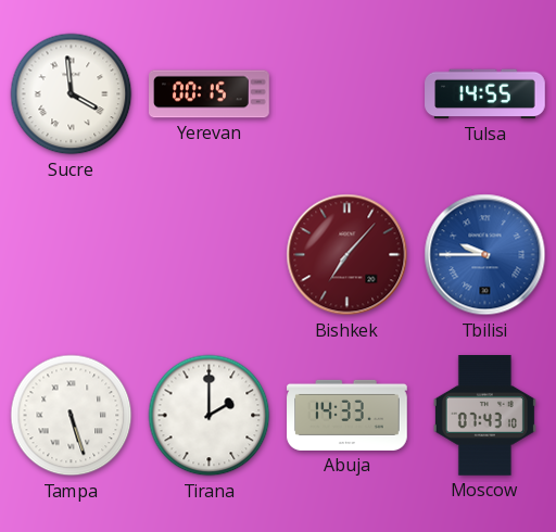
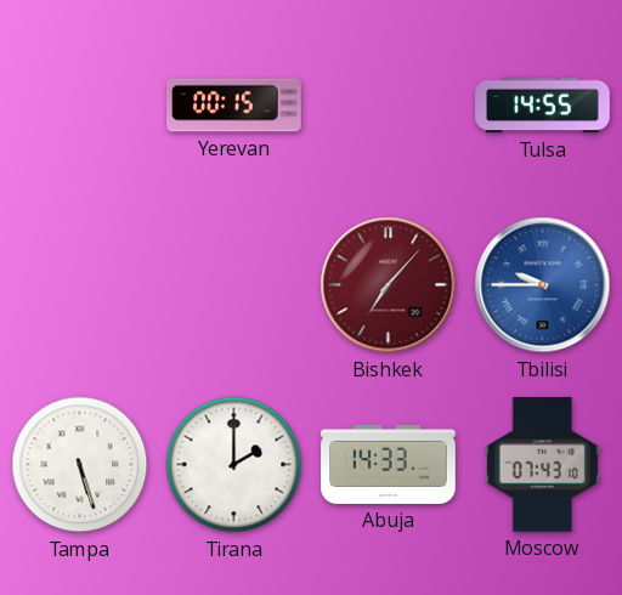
Sucre: 3:59 -> none (72, 94)
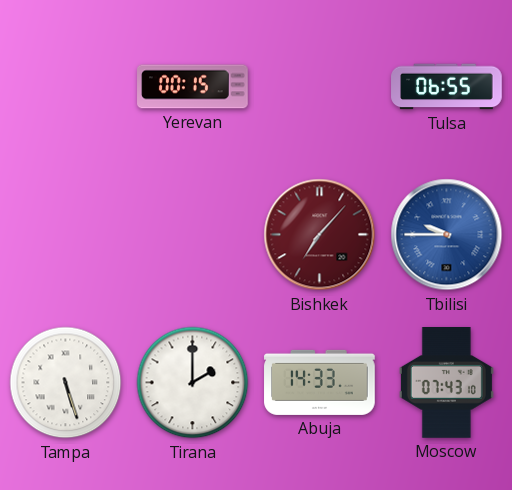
Tulsa: 14:55 -> 06:55 (447, 87)
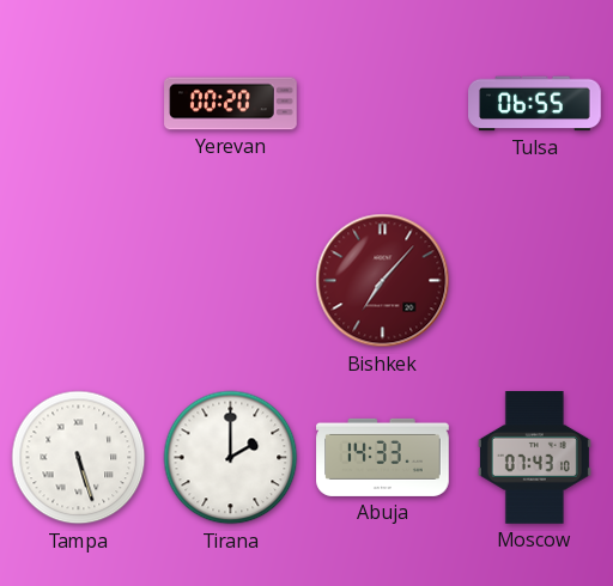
Yerevan: 00:15 -> 00:20 (231, 104)
Tbilisi: 9:45 -> none (447, 235)
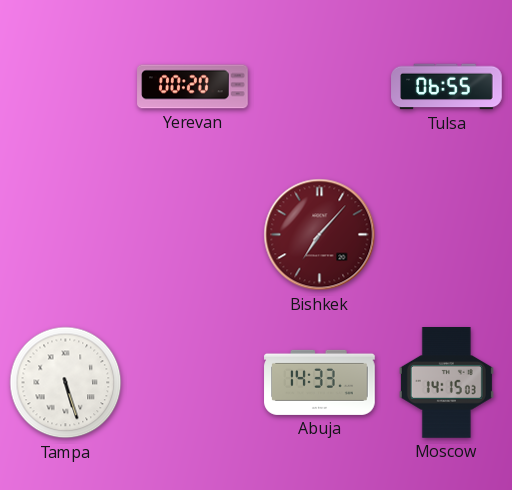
Tirana: 2:00 -> none (231, 458)
Moscow: 07:43 -> 14:15 (446, 383)
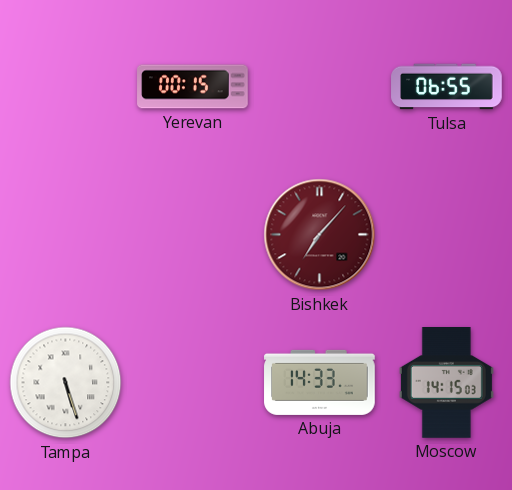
Yerevan: 00:20 -> 00:15 (193, 87)
